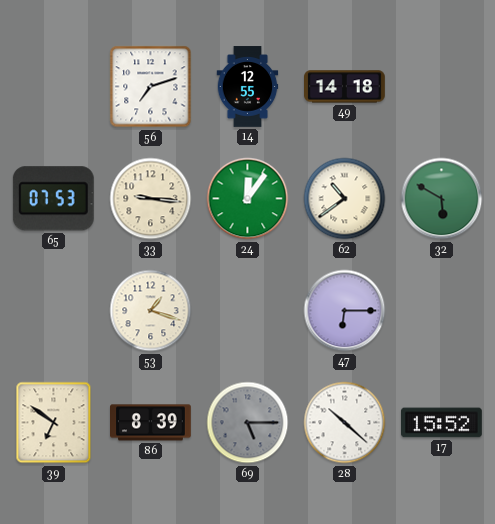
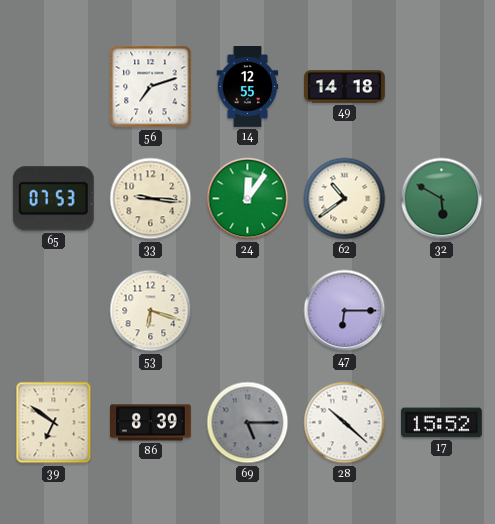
53: 1:18 -> 6:18 (151, 311)
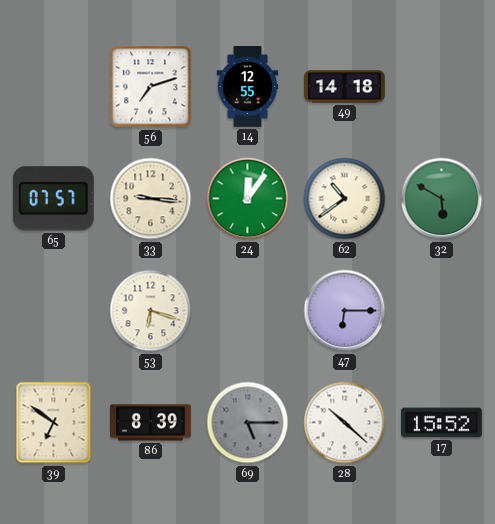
65: 07:53 -> 07:57 (53, 199)
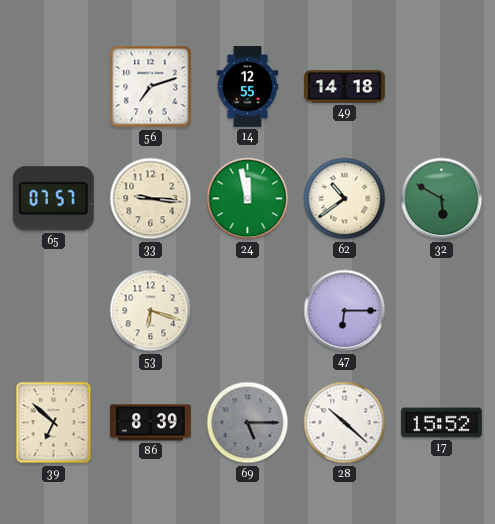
24: 12:06 -> 11:58 (248, 199)
39: 6:51 -> 6:52 (54, 423)
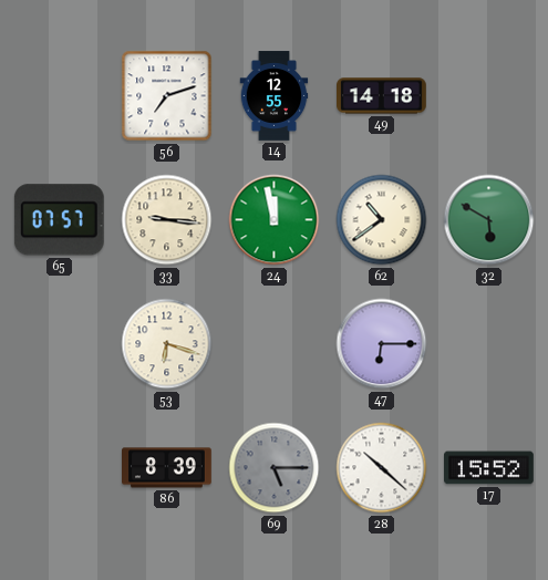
39: 6:52 -> none (54, 423)
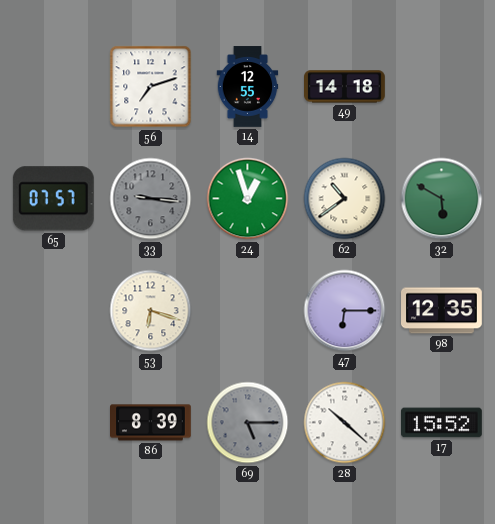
33 dial: cream -> grey (151, 199)
24: 11:58 -> 12:57 (248, 199)
98: none -> 12:35 (442, 311)
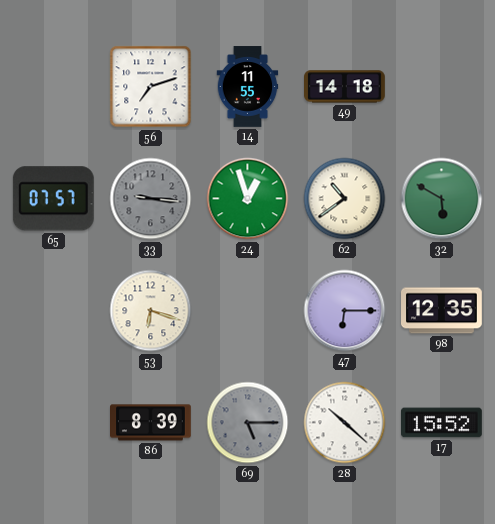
14: 12:55 -> 11:55 (248, 87)
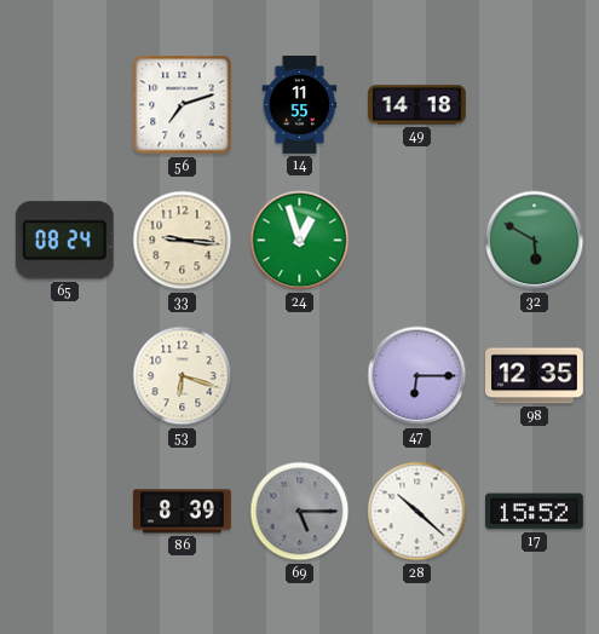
65: 07:57 -> 08:24 (64, 241)
33 dial: grey -> cream (183, 241)
62: 10:39 -> none (345, 199)
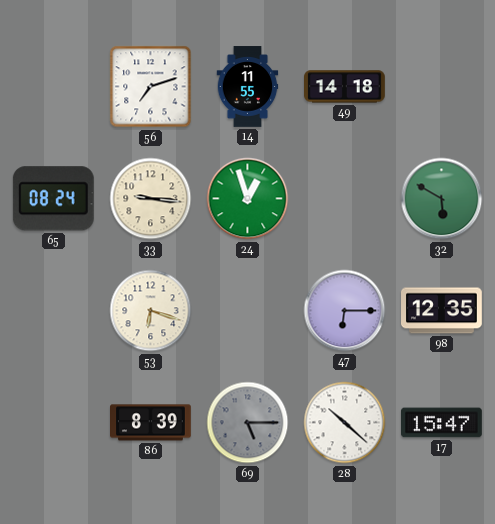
17: 15:52 -> 15:47 (442, 423)
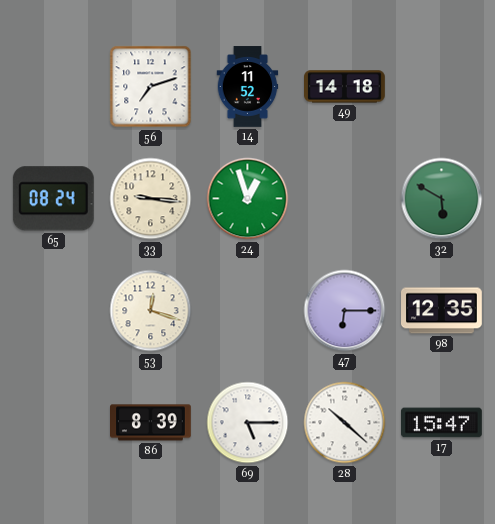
14: 11:55 -> 11:52 (248, 87)
53: 6:18 -> 12:18 (151, 311)
69 dial: grey -> white (248, 423)
